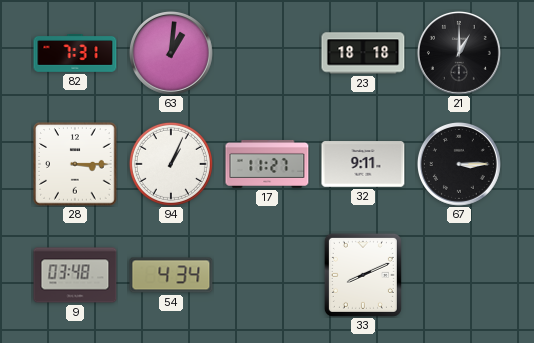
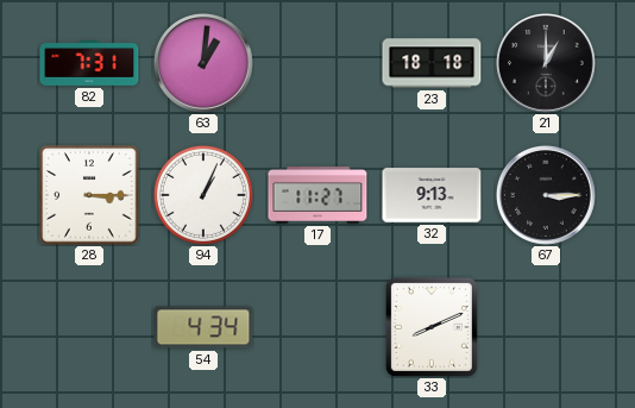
32: 9:11 -> 9:13 (432, 195)
9: 03:48 -> none (75, 275)
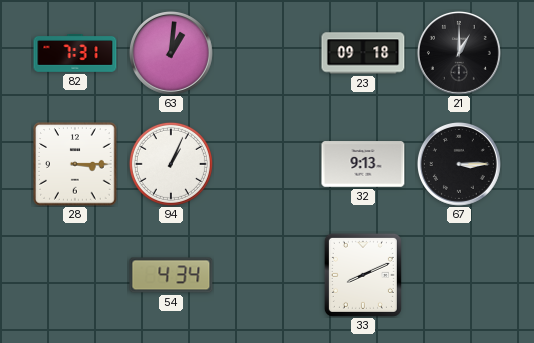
23: 18:18 -> 09:18 (363, 53)
17: 11:27 -> none (317, 195)
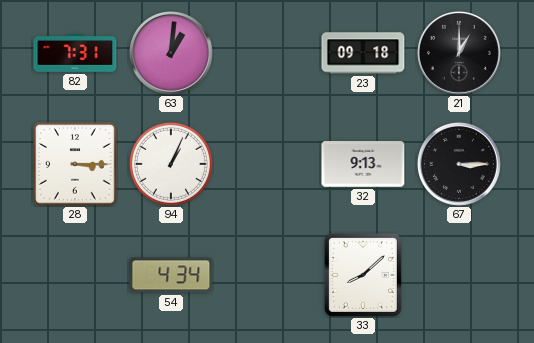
33: 8:11 -> 8:08 (363, 275)
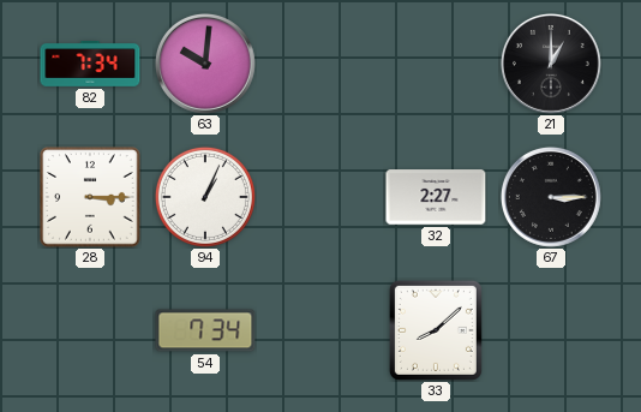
82: 7:31 -> 7:34 (90, 65)
63: 1:01 -> 10:01 (205, 64)
23: 09:18 -> none (363, 53)
32: 9:13 -> 2:27 (436, 197)
54: 4:34 -> 7:34 (205, 330)
